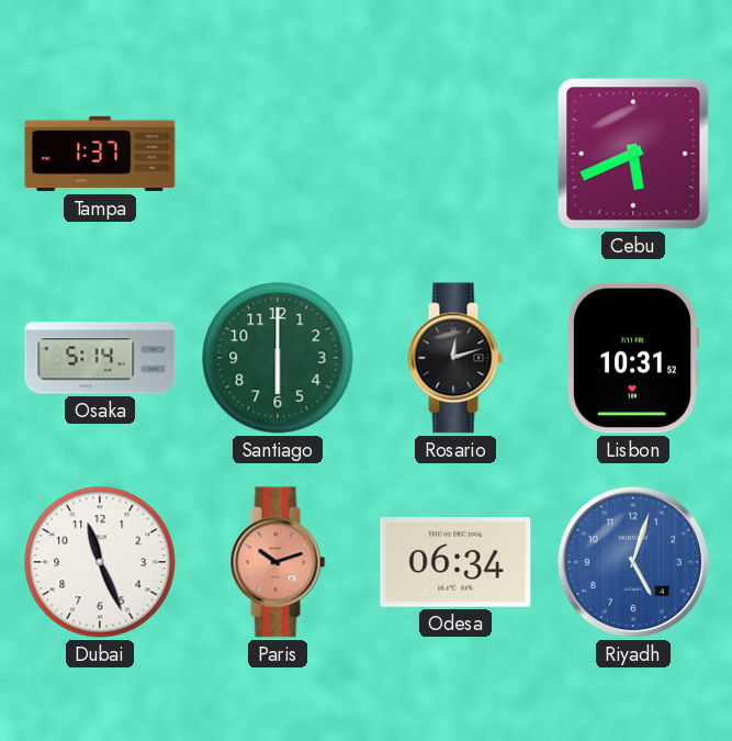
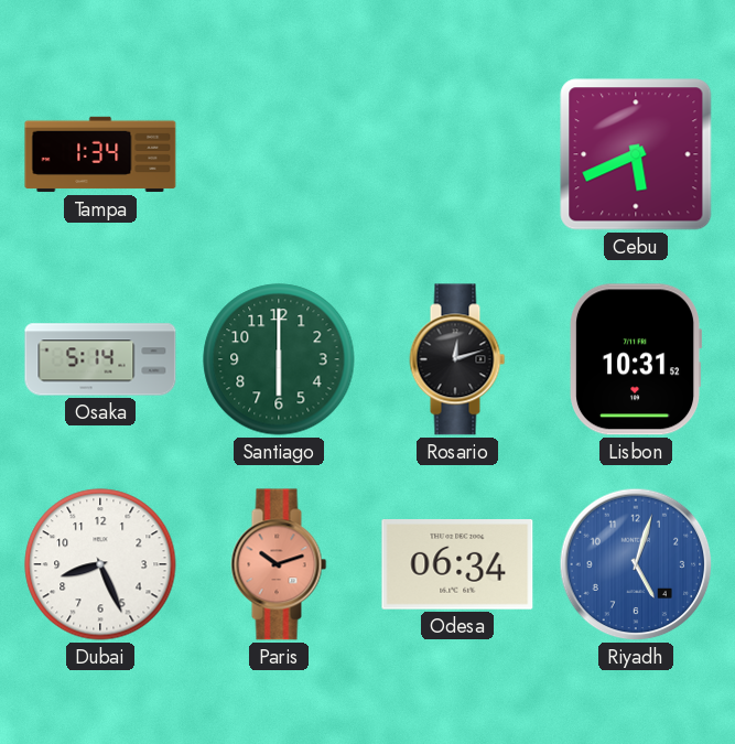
Tampa: 1:37 -> 1:34 (100, 154)
Dubai: 11:26 -> 8:26 (100, 564)
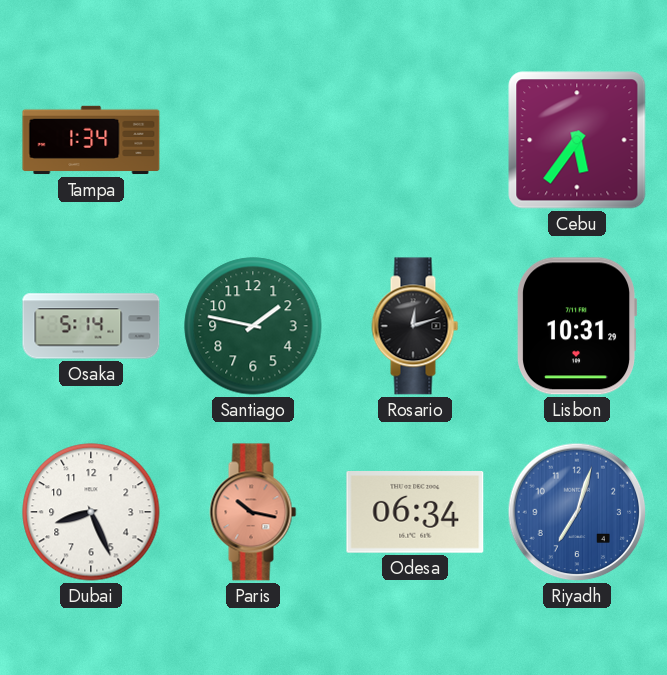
Cebu: 5:41 -> 5:36 (577, 140)
Santiago: 6:00 -> 1:47 (253, 326)
Lisbon: 10:31:52 -> 10:31:29 (577, 326)
Paris: 10:12 -> 10:17 (253, 512)
Riyadh: 5:03 -> 7:03 (577, 512)
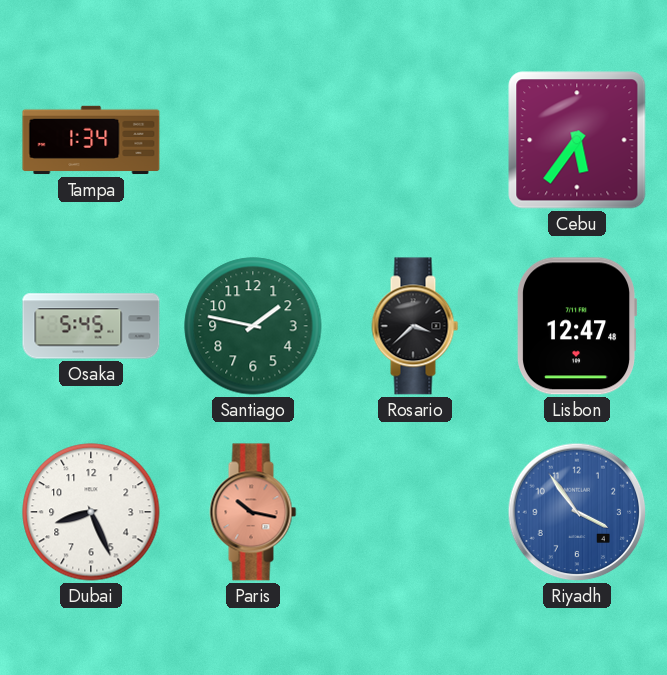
Osaka: 5:14 -> 5:45 (91, 326)
Rosario: 12:12 -> 3:38 (415, 326)
Lisbon: 10:31 -> 12:47 (577, 326)
Odesa: 06:34 -> none (415, 513)
Riyadh: 7:03 -> 3:54 (577, 512)
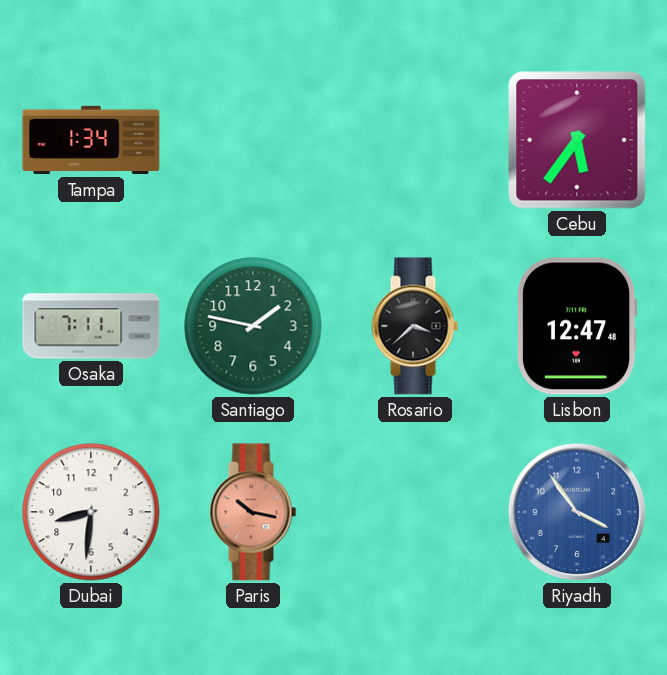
Osaka: 5:45 -> 7:11 (91, 326)
Dubai: 8:26 -> 8:31 (91, 512)
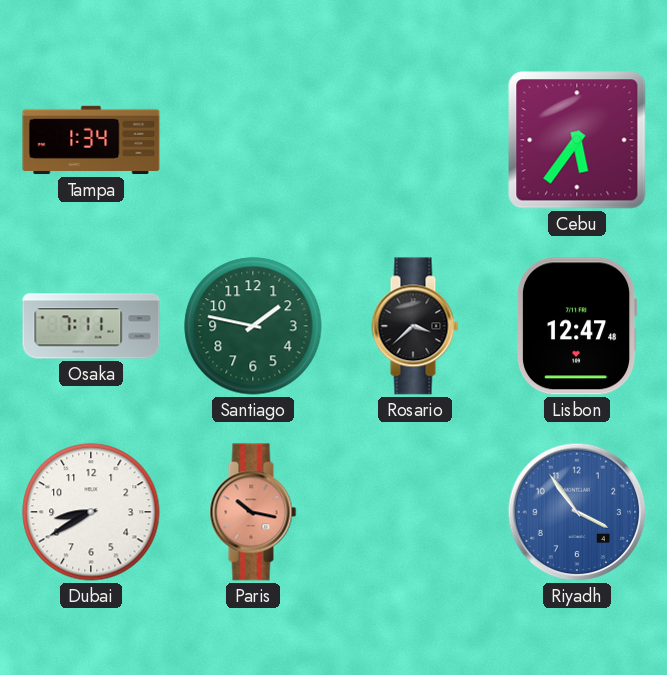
Dubai: 8:31 -> 8:40 (91, 512)
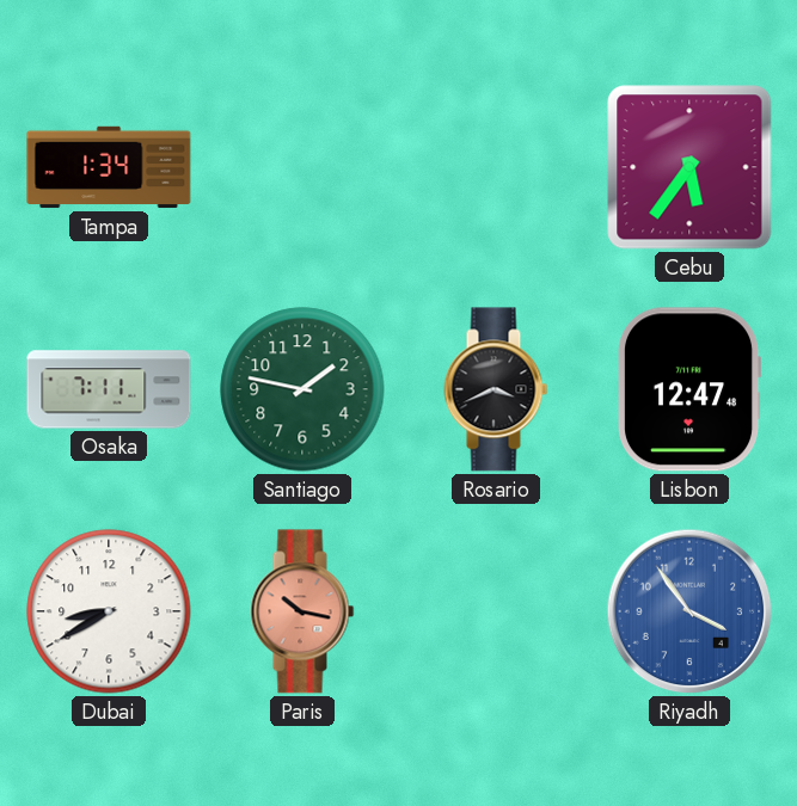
Rosario: 3:38 -> 3:41 (496, 389)
